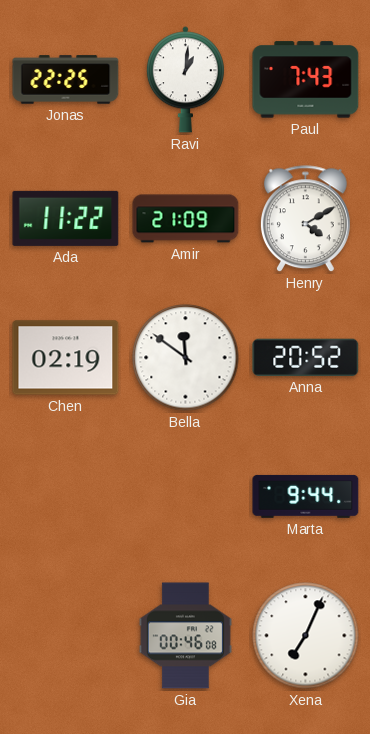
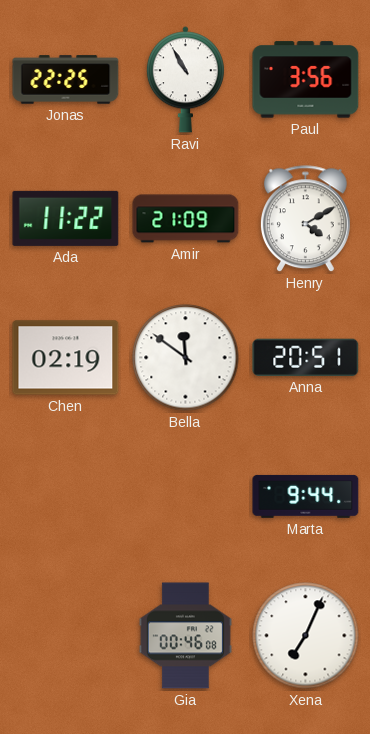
Ravi: 1:01 -> 10:55 (185, 80)
Paul: 7:43 -> 3:56 (306, 80)
Anna: 20:52 -> 20:51 (306, 357)
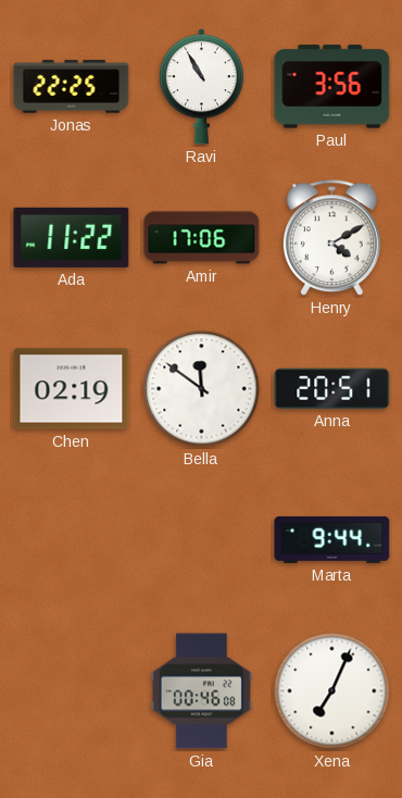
Amir: 21:09 -> 17:06 (202, 238)
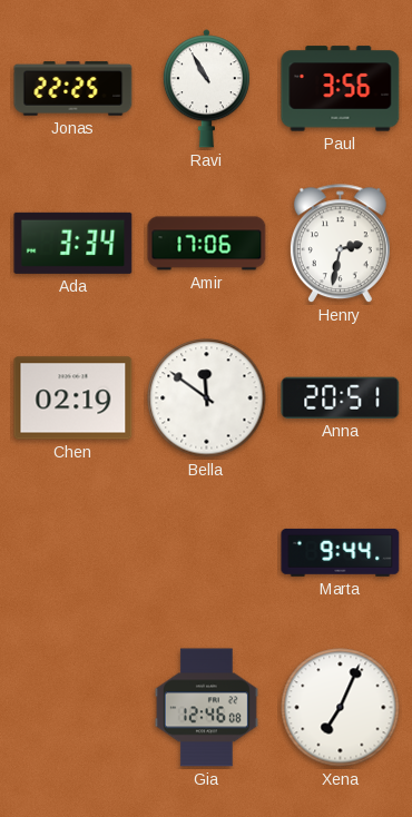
Ada: 11:22 -> 3:34 (73, 243)
Henry: 4:10 -> 2:32 (340, 244)
Gia: 00:46 -> 12:46 (206, 708)
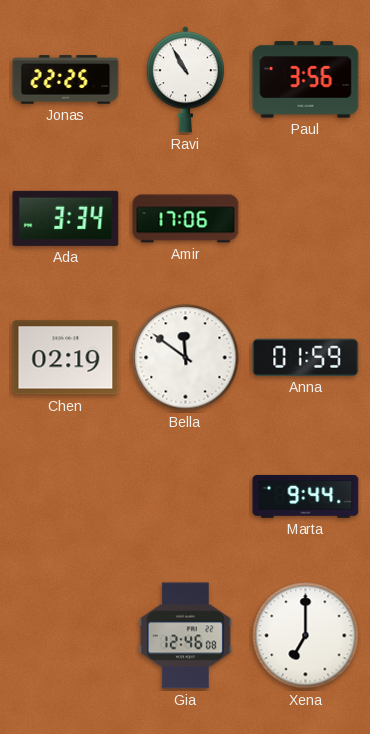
Henry: 2:32 -> none (340, 244)
Anna: 20:51 -> 01:59 (306, 357)
Xena: 7:04 -> 7:00 (306, 636)
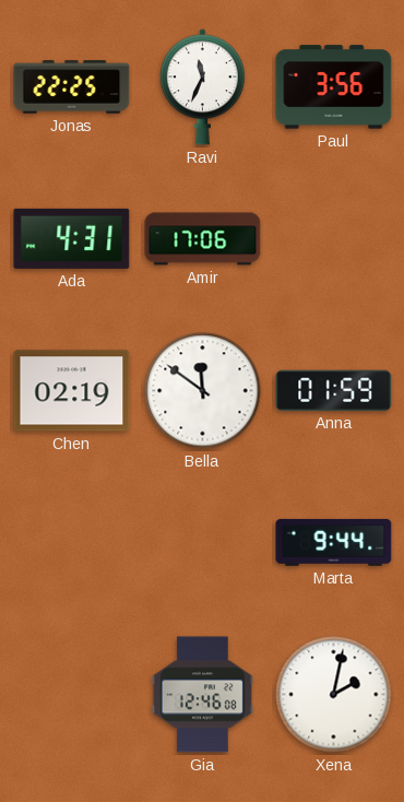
Ravi: 10:55 -> 11:34 (202, 87)
Ada: 3:34 -> 4:31 (72, 238)
Xena: 7:00 -> 2:02 (334, 695)
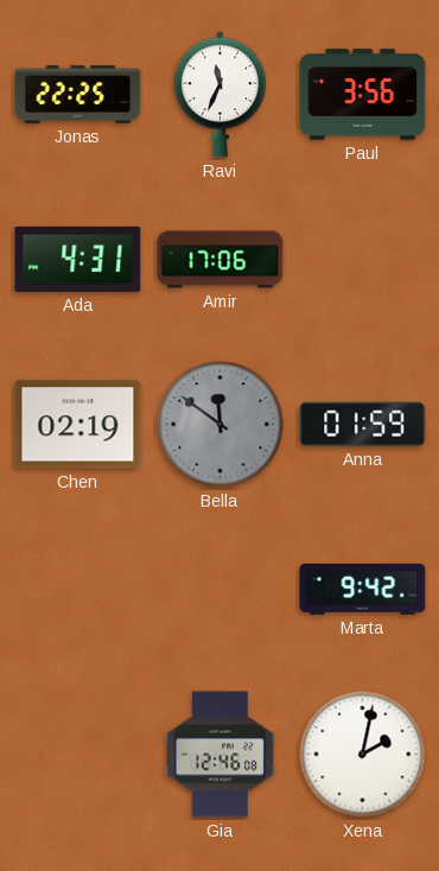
Bella dial: white -> grey (221, 425)
Marta: 9:44 -> 9:42 (363, 589)
